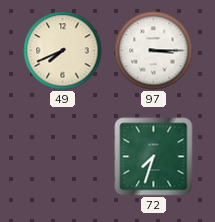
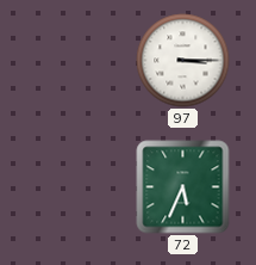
49: 7:41 -> none (63, 51)
72: 7:33 -> 5:34 (183, 187)
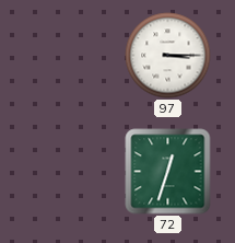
72: 5:34 -> 12:33 (168, 172)
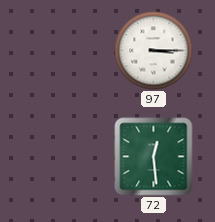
72: 12:33 -> 12:29 (154, 157)
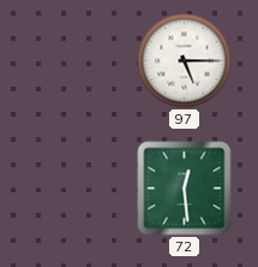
97: 3:15 -> 5:15 (185, 61)
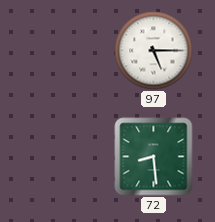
72: 12:29 -> 8:29 (154, 157)
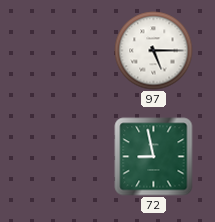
72: 8:29 -> 8:58 (154, 157)
